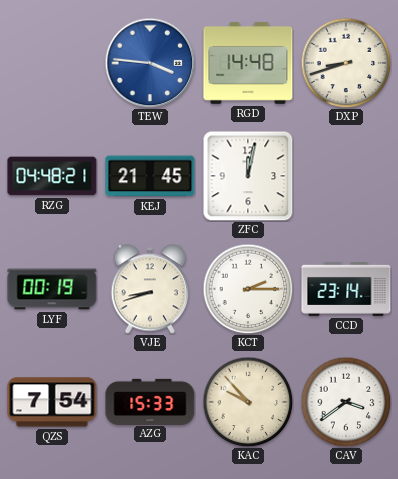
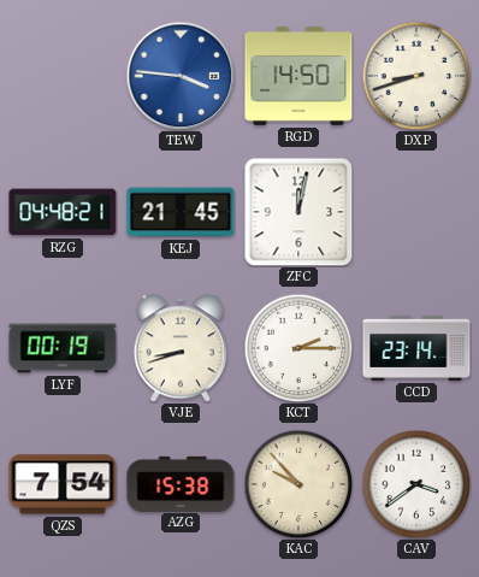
RGD: 14:48 -> 14:50 (298, 76)
AZG: 15:33 -> 15:38 (181, 483)
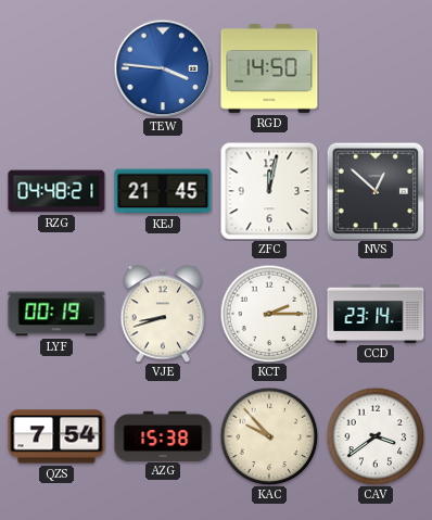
DXP: 8:42 -> none (416, 76)
NVS: none -> 12:52 (376, 191)
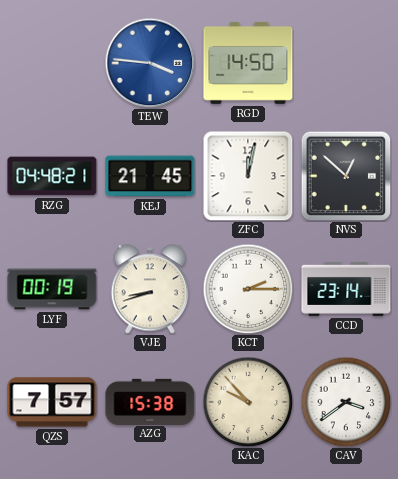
QZS: 7:54 -> 7:57 (52, 402)
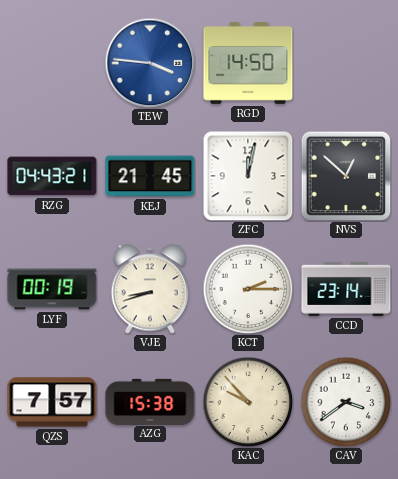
RZG: 04:48 -> 04:43 (52, 176)
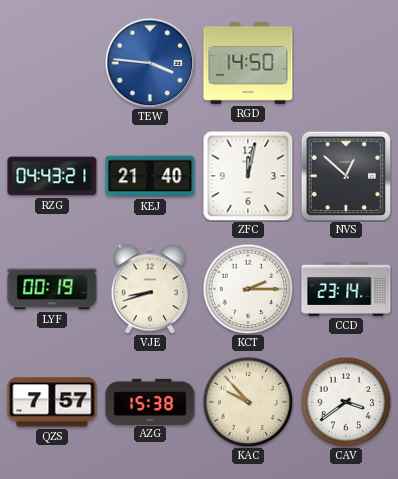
KEJ: 21:45 -> 21:40 (150, 176)
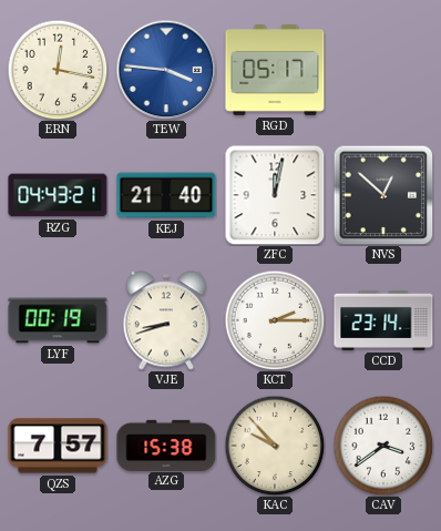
ERN: none -> 12:17 (58, 70)
RGD: 14:50 -> 05:17 (275, 70)
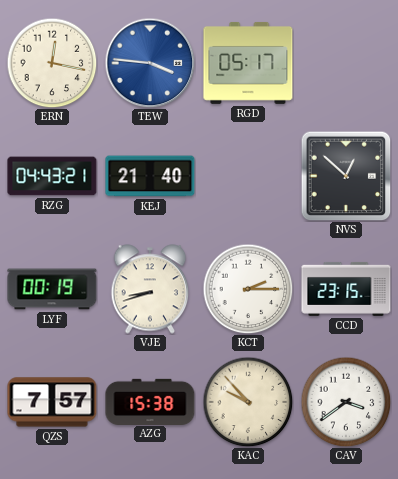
ZFC: 12:02 -> none (275, 195)
CCD: 23:14 -> 23:15 (346, 289)
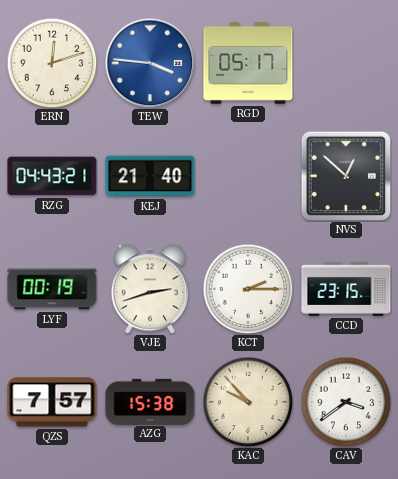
ERN: 12:17 -> 12:12 (52, 63)
VJE: 8:42 -> 2:42 (150, 289)
